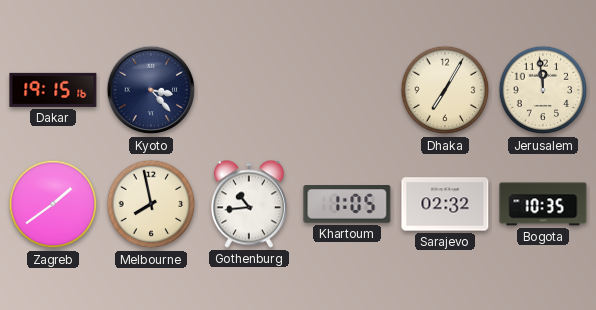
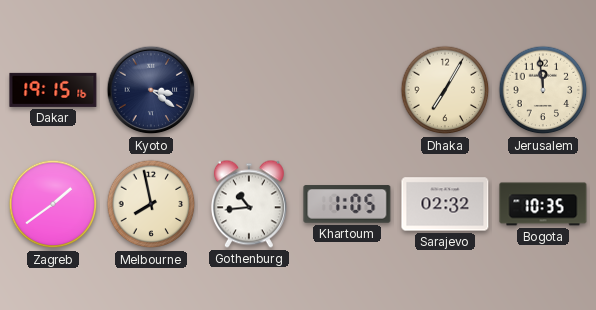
Kyoto: 3:23 -> 3:21 (151, 90)
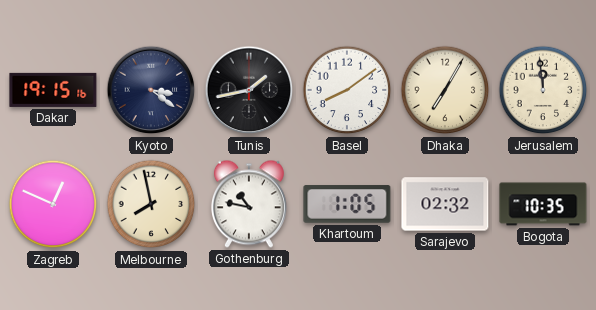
Tunis: none -> 1:43 (249, 90)
Basel: none -> 8:09 (347, 90)
Zagreb: 1:39 -> 12:49 (53, 204)
Gothenburg: 10:44 -> 10:47 (249, 204)
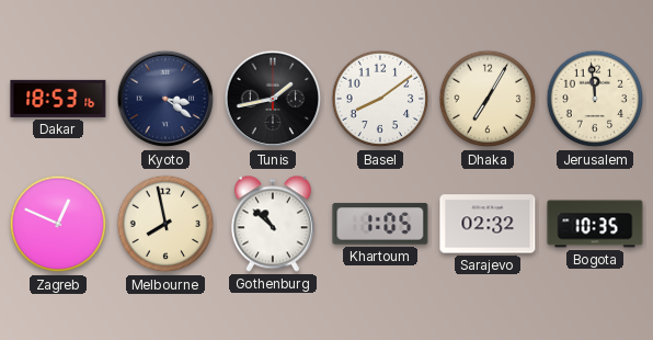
Dakar: 19:15 -> 18:53 (58, 99)
Gothenburg: 10:47 -> 10:52 (273, 224)
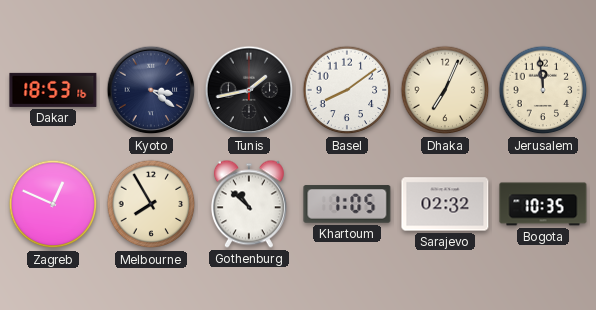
Dhaka: 7:05 -> 7:04 (445, 90)
Melbourne: 7:58 -> 7:55 (151, 204)
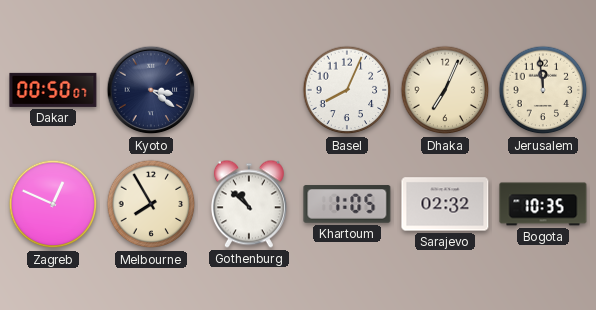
Dakar: 18:53 -> 00:50 (53, 90)
Tunis: 1:43 -> none (249, 90)
Basel: 8:09 -> 8:04 (347, 90)
